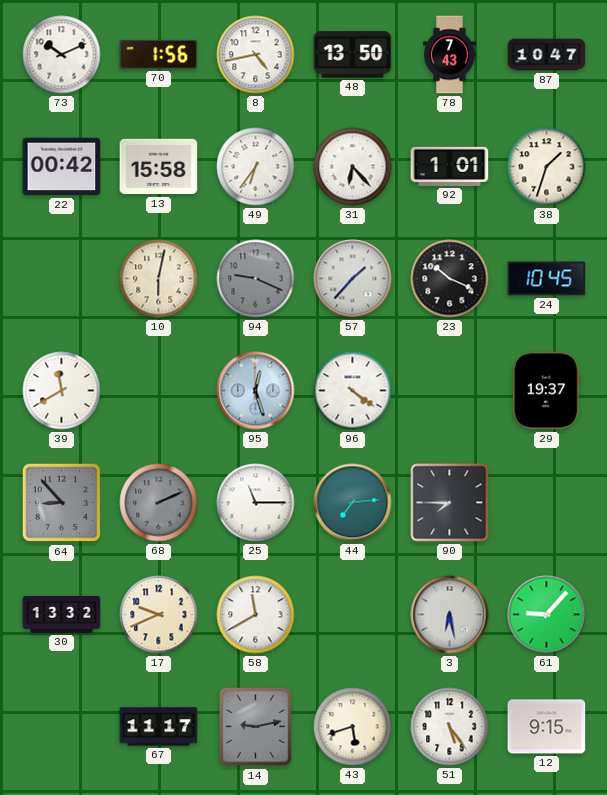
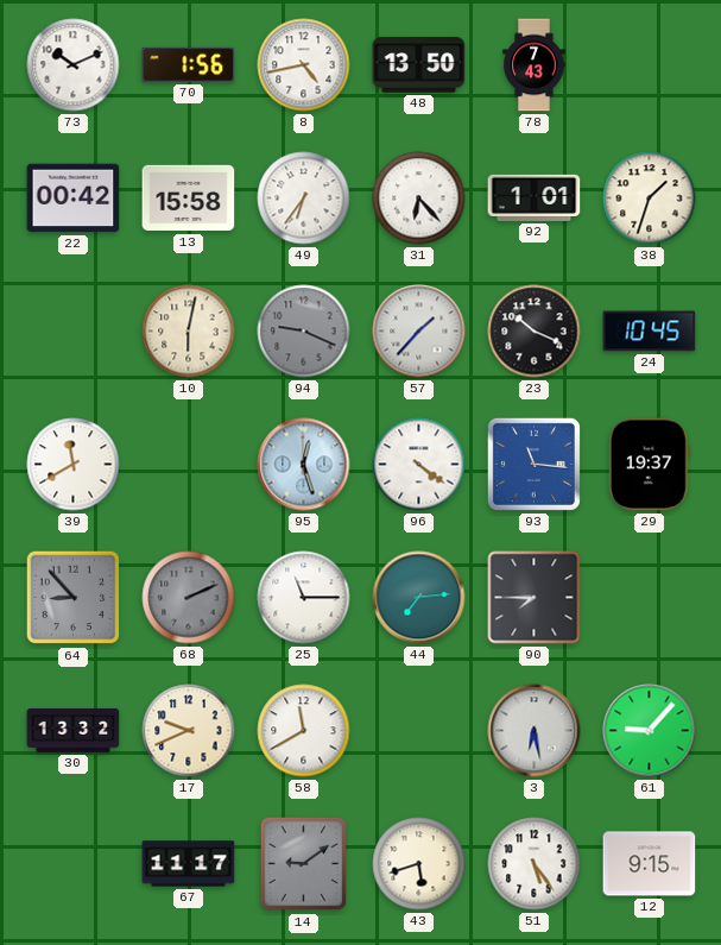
87: 10:47 -> none (547, 55)
93: none -> 11:16 (533, 464)
14: 9:13 -> 9:09 (304, 864)
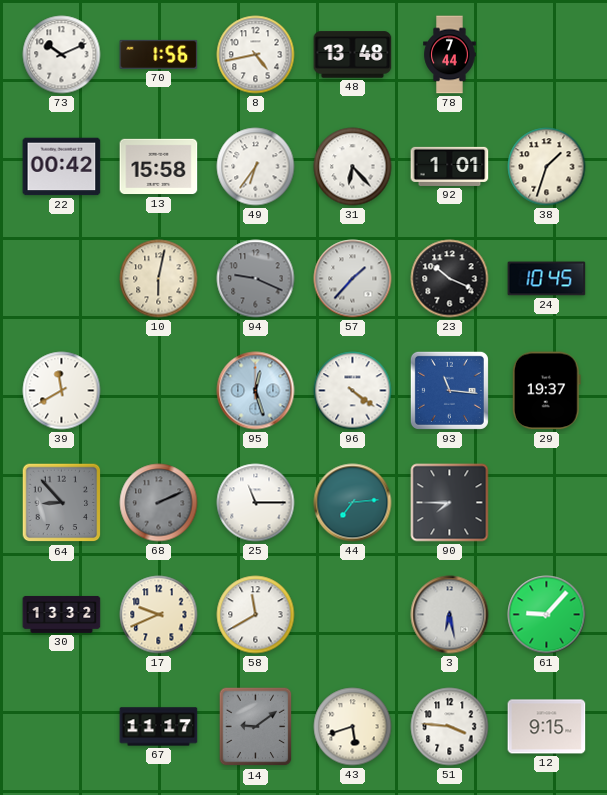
48: 13:50 -> 13:48 (353, 55)
78: 7:43 -> 7:44 (450, 55)
51: 5:24 -> 3:46 (450, 727)
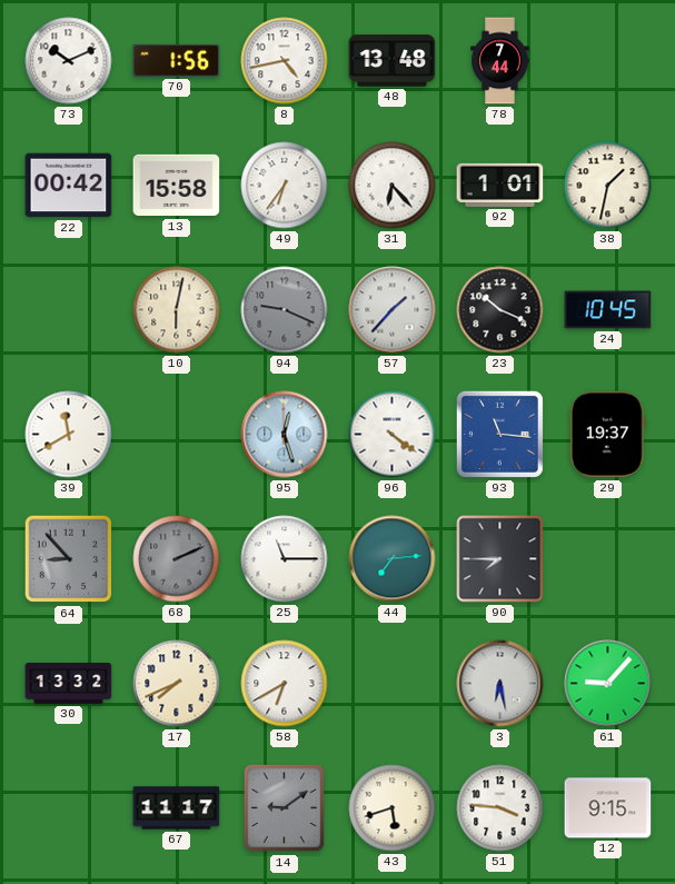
38: 1:33 -> 1:32 (608, 186)
17: 9:41 -> 7:41 (177, 684)
58: 11:40 -> 6:40 (285, 684)
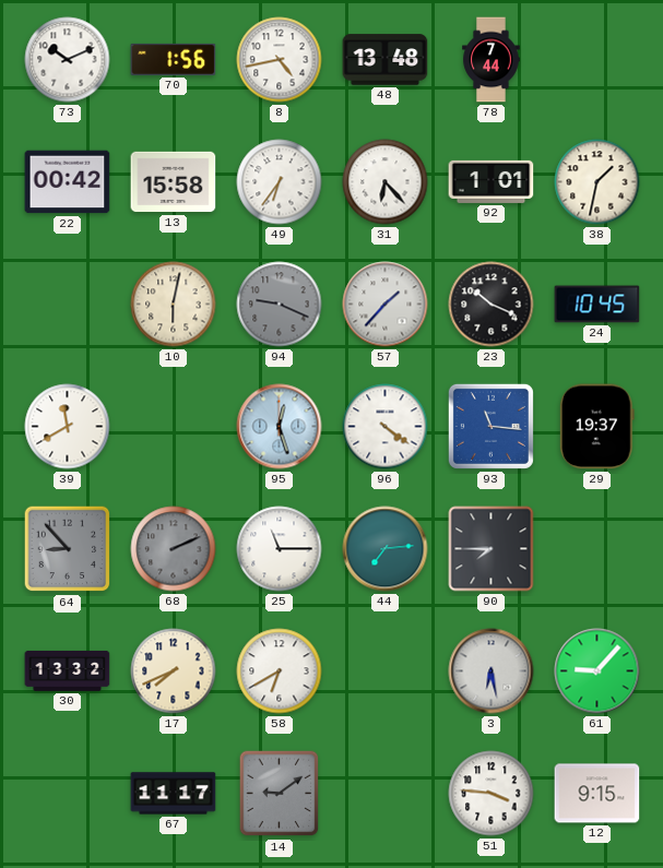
43: 5:42 -> none (393, 808)
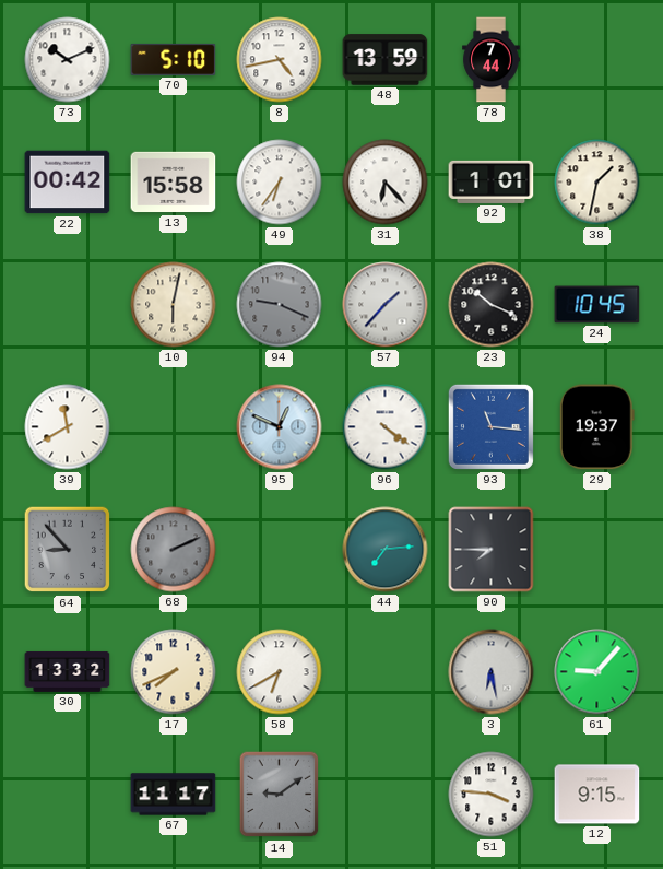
70: 1:56 -> 5:10 (174, 59)
48: 13:48 -> 13:59 (386, 60)
95: 12:27 -> 12:49 (280, 427)
25: 11:15 -> none (280, 549)
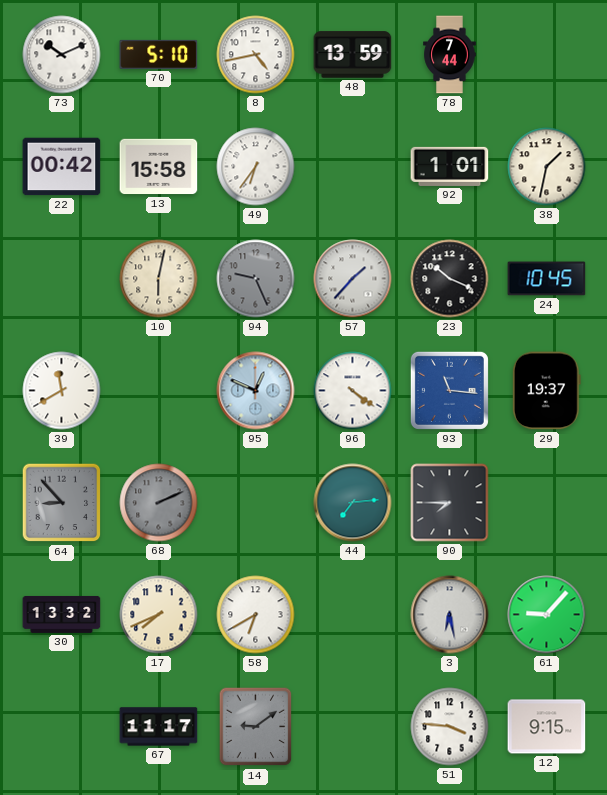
31: 6:23 -> none (386, 183)
94: 9:19 -> 9:26 (256, 279)
